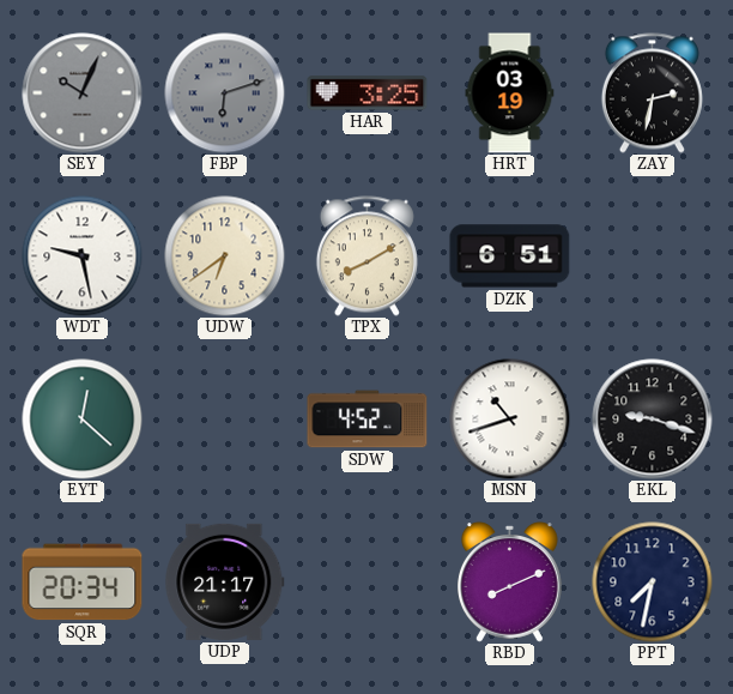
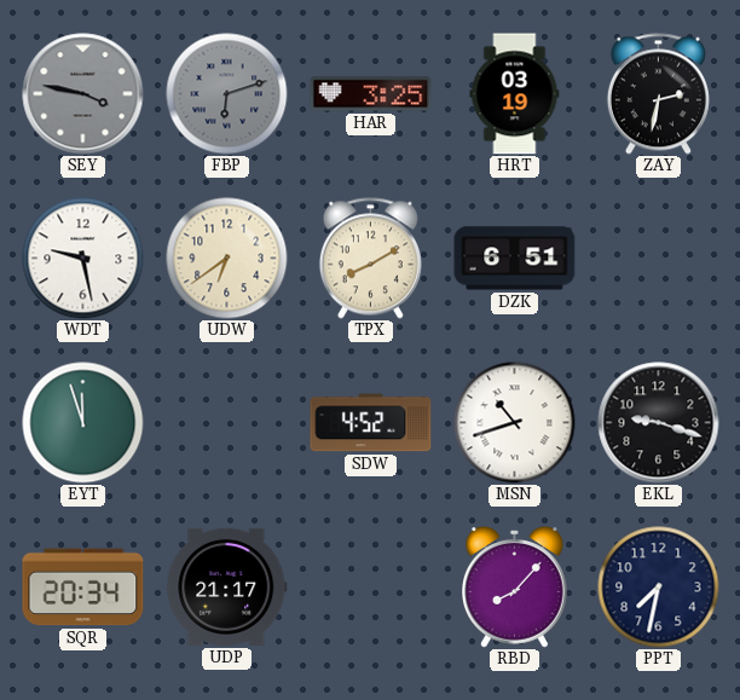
SEY: 10:04 -> 3:47 (83, 94)
EYT: 12:22 -> 11:57 (83, 423)
RBD: 8:11 -> 8:07 (515, 588)
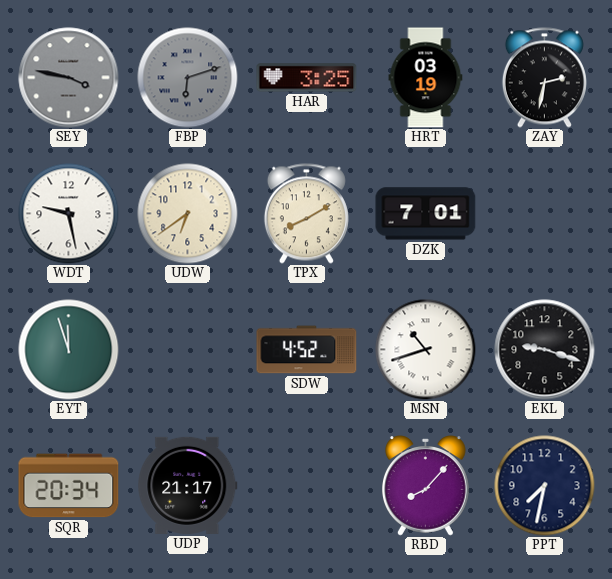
DZK: 6:51 -> 7:01 (426, 214)
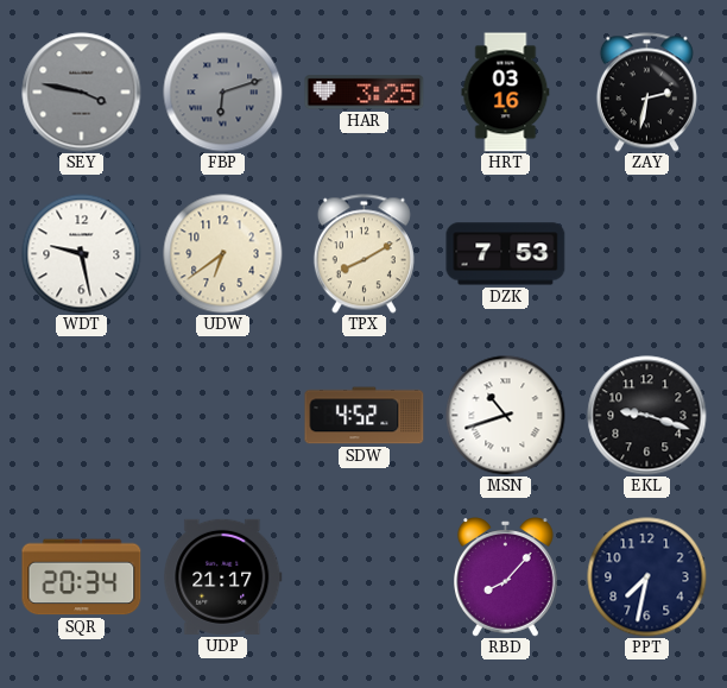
HRT: 03:19 -> 03:16 (506, 93)
DZK: 7:01 -> 7:53 (506, 254)
EYT: 11:57 -> none (69, 350)
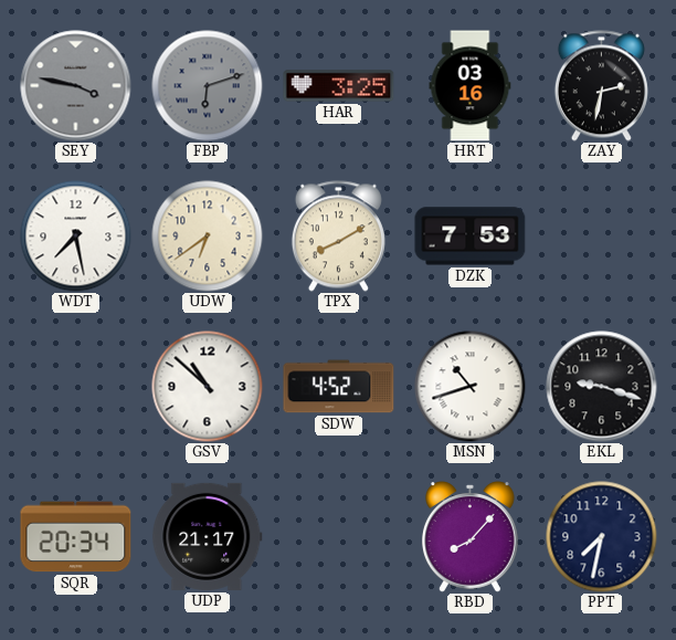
WDT: 9:28 -> 7:28 (76, 237)
GSV: none -> 10:52 (208, 387)
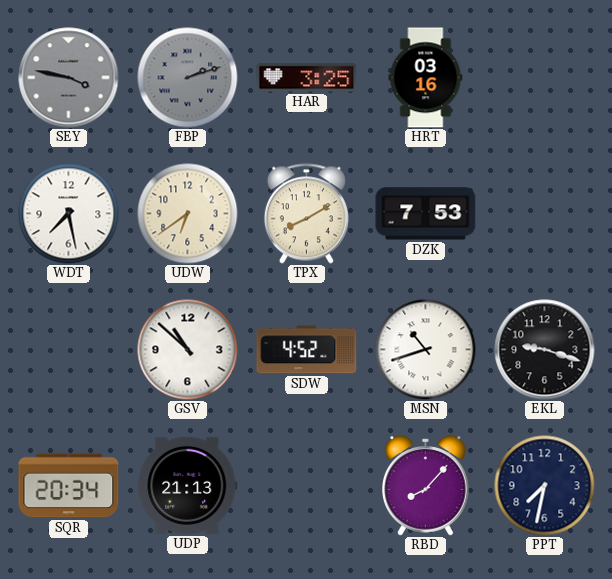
FBP: 6:12 -> 2:12 (188, 78)
ZAY: 2:32 -> none (601, 86)
UDP: 21:17 -> 21:13 (188, 485)
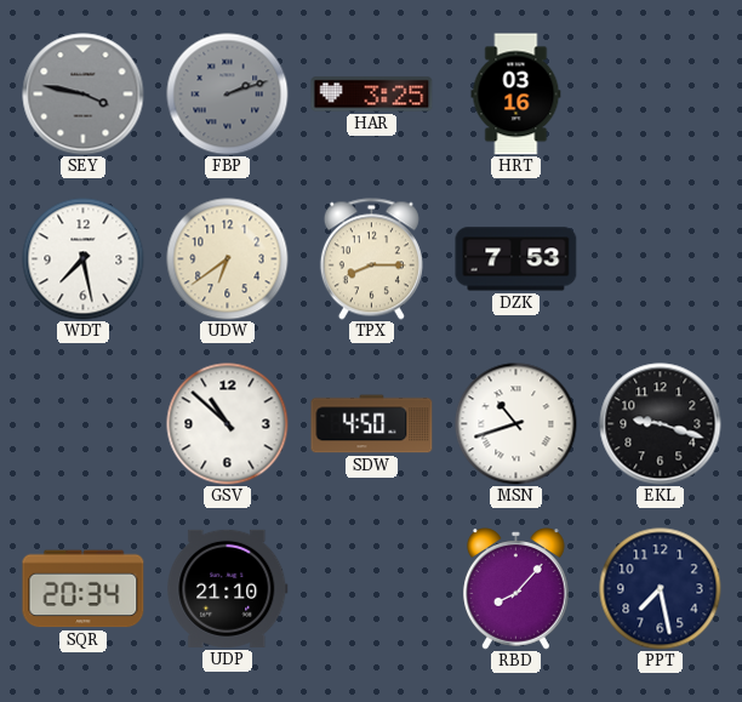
TPX: 8:10 -> 8:15 (371, 259)
SDW: 4:52 -> 4:50 (372, 424)
UDP: 21:13 -> 21:10 (228, 588)
PPT: 7:32 -> 7:28 (661, 589)
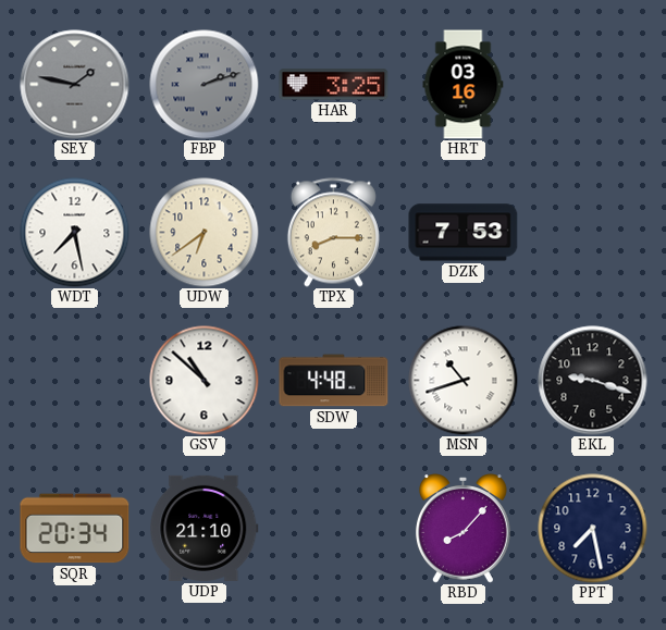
SEY: 3:47 -> 1:47 (75, 85)
SDW: 4:50 -> 4:48 (334, 381)
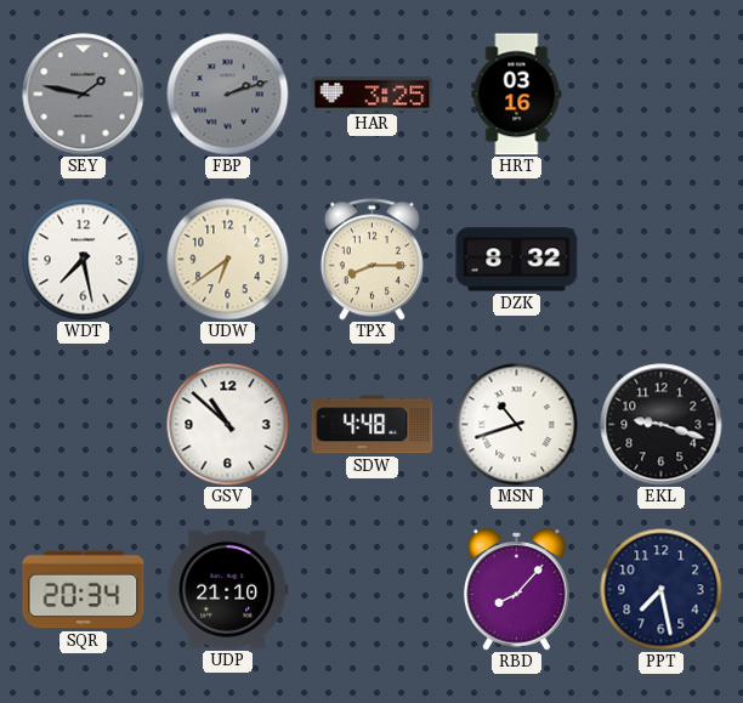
DZK: 7:53 -> 8:32 (517, 260)
